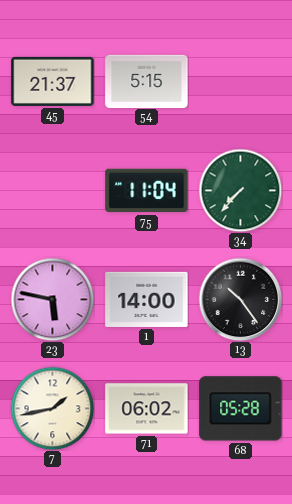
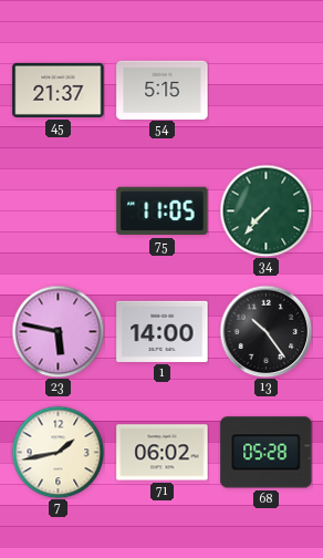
75: 11:04 -> 11:05 (163, 211)
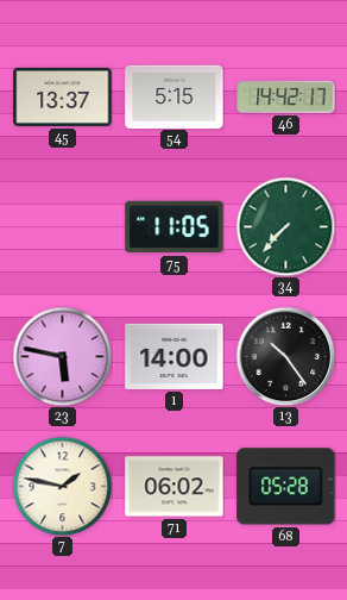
45: 21:37 -> 13:37 (63, 96)
46: none -> 14:42 (286, 96)
7: 1:43 -> 1:47 (62, 486)
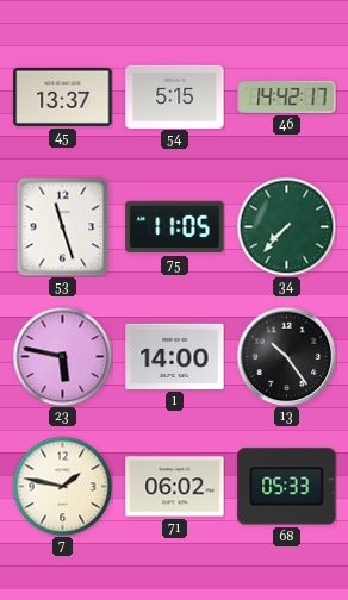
53: none -> 11:27 (63, 226)
68: 05:28 -> 05:33 (287, 487)
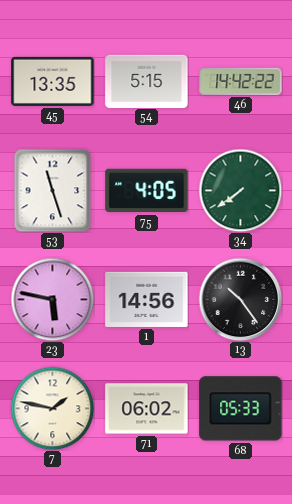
45: 13:37 -> 13:35 (53, 81)
46: 14:42:17 -> 14:42:22 (241, 81)
75: 11:05 -> 4:05 (147, 191)
34: 7:37 -> 7:39 (240, 190)
1: 14:00 -> 14:56 (147, 299)
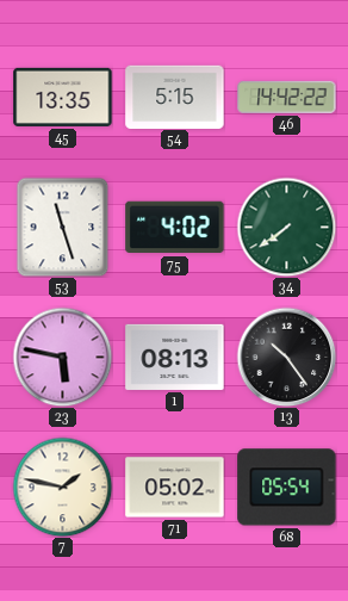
75: 4:05 -> 4:02 (175, 228)
1: 14:56 -> 08:13 (175, 357)
71: 06:02 -> 05:02 (175, 488)
68: 05:33 -> 05:54 (287, 488)
